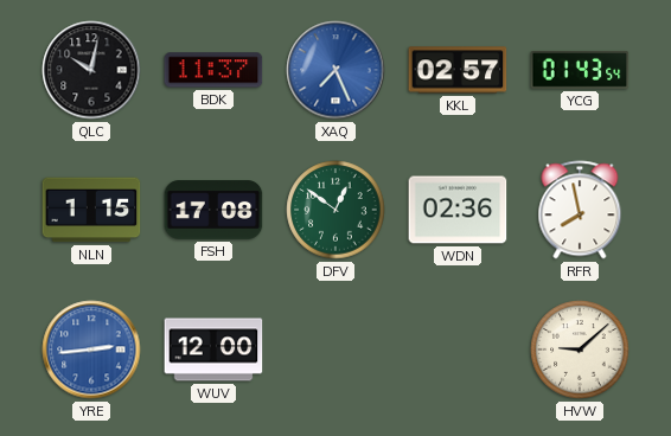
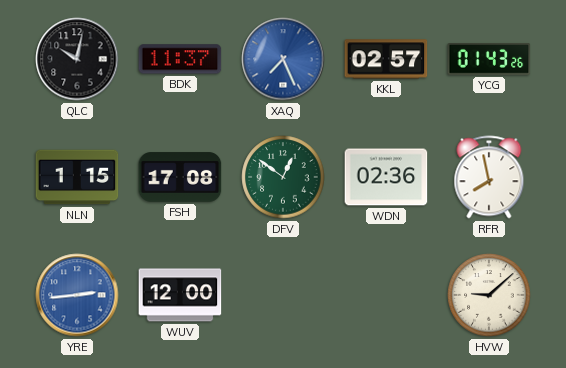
YCG: 01:43:54 -> 01:43:26 (489, 60)
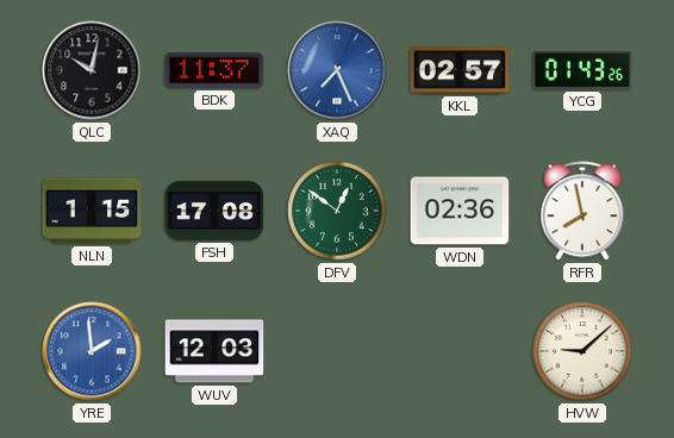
YRE: 2:44 -> 1:59 (92, 351)
WUV: 12:00 -> 12:03 (214, 351)
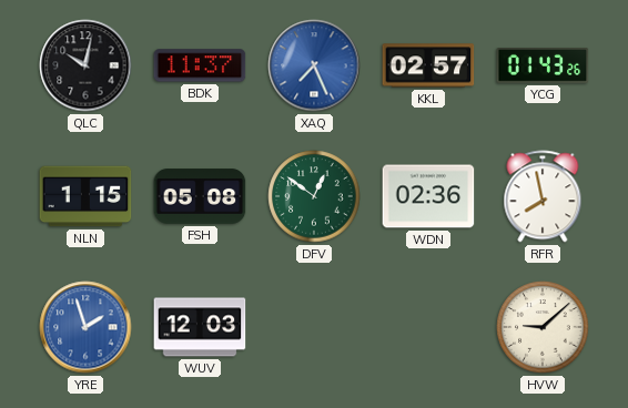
FSH: 17:08 -> 05:08 (200, 196)
YRE: 1:59 -> 1:57 (85, 327)
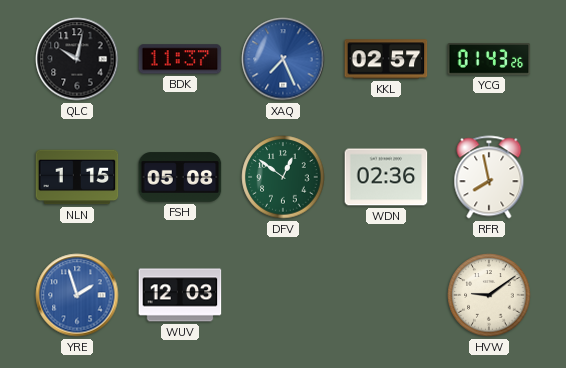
HVW: 9:08 -> 9:09 (489, 295)
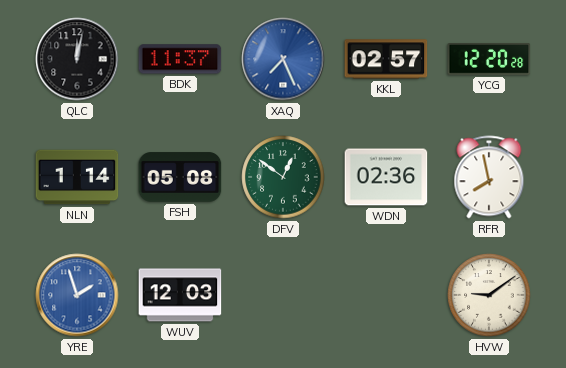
QLC: 10:02 -> 12:02 (77, 59)
YCG: 01:43 -> 12:20 (489, 60)
NLN: 1:15 -> 1:14 (77, 177)
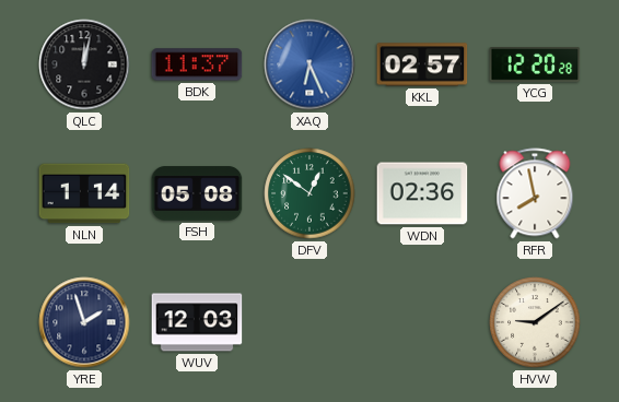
XAQ: 7:26 -> 6:26 (309, 64)
YRE dial: blue -> navy (84, 322)
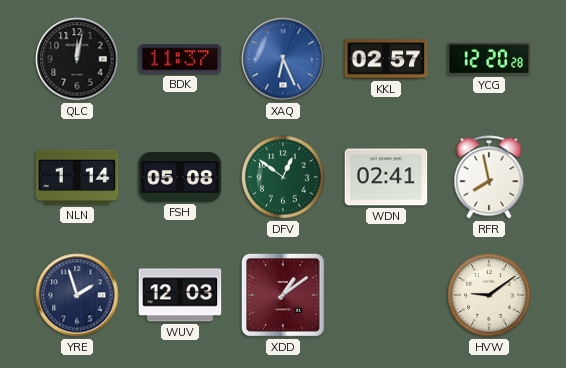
WDN: 02:36 -> 02:41 (386, 177)
XDD: none -> 1:09 (284, 296)
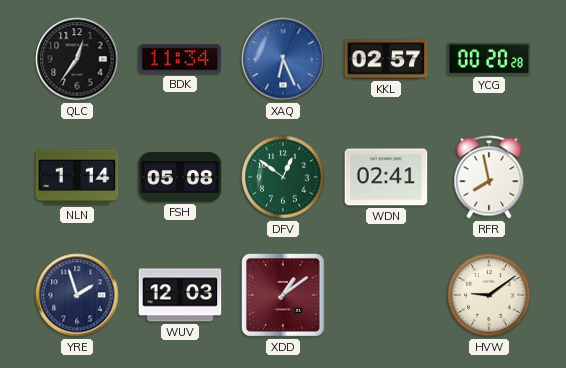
QLC: 12:02 -> 12:36 (77, 59)
BDK: 11:37 -> 11:34 (180, 59)
YCG: 12:20 -> 00:20 (489, 60)
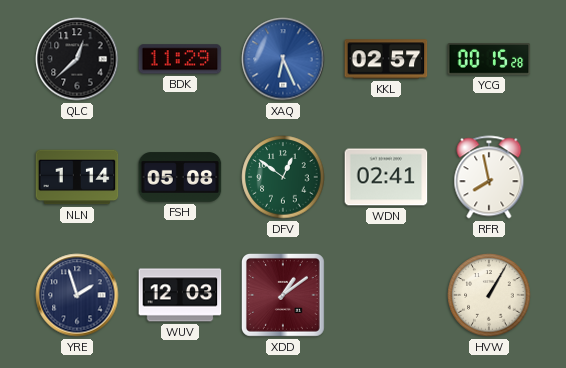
QLC: 12:36 -> 12:38 (77, 59)
BDK: 11:34 -> 11:29 (180, 59)
YCG: 00:20 -> 00:15 (489, 60)
HVW: 9:09 -> 1:05 (489, 295)
